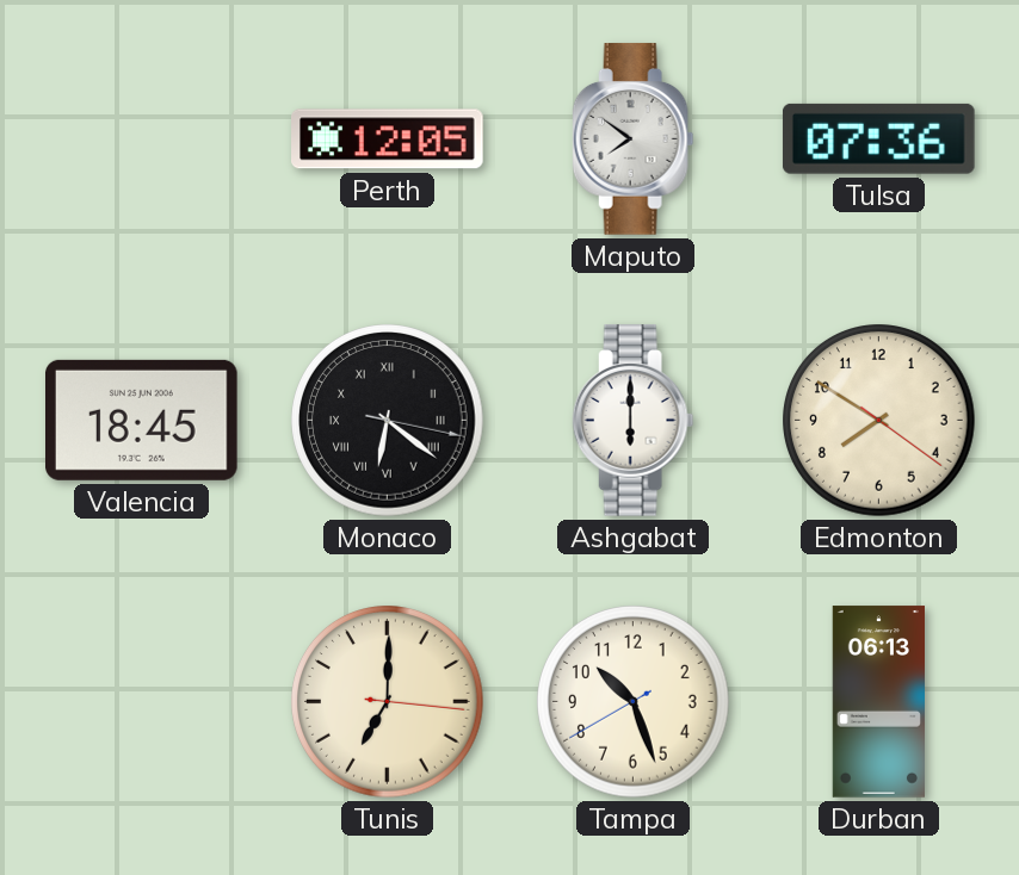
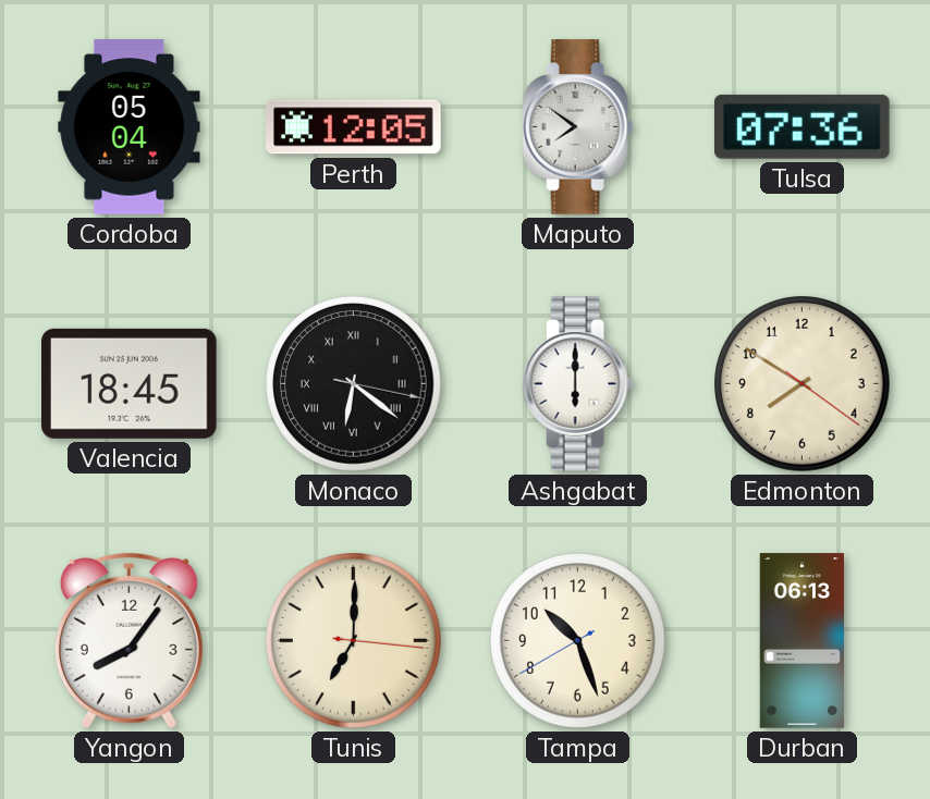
Cordoba: none -> 05:04 (130, 127)
Yangon: none -> 8:06 (129, 640)
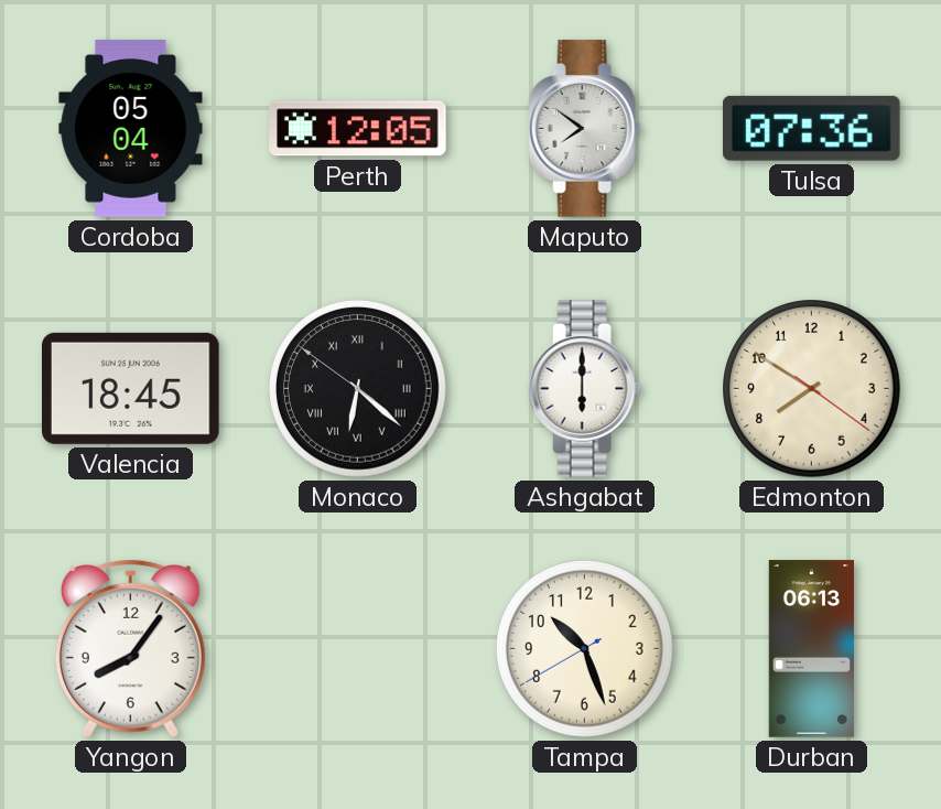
Monaco: 6:21:17 -> 6:21:51 (358, 389)
Tunis: 7:00 -> none (354, 641)
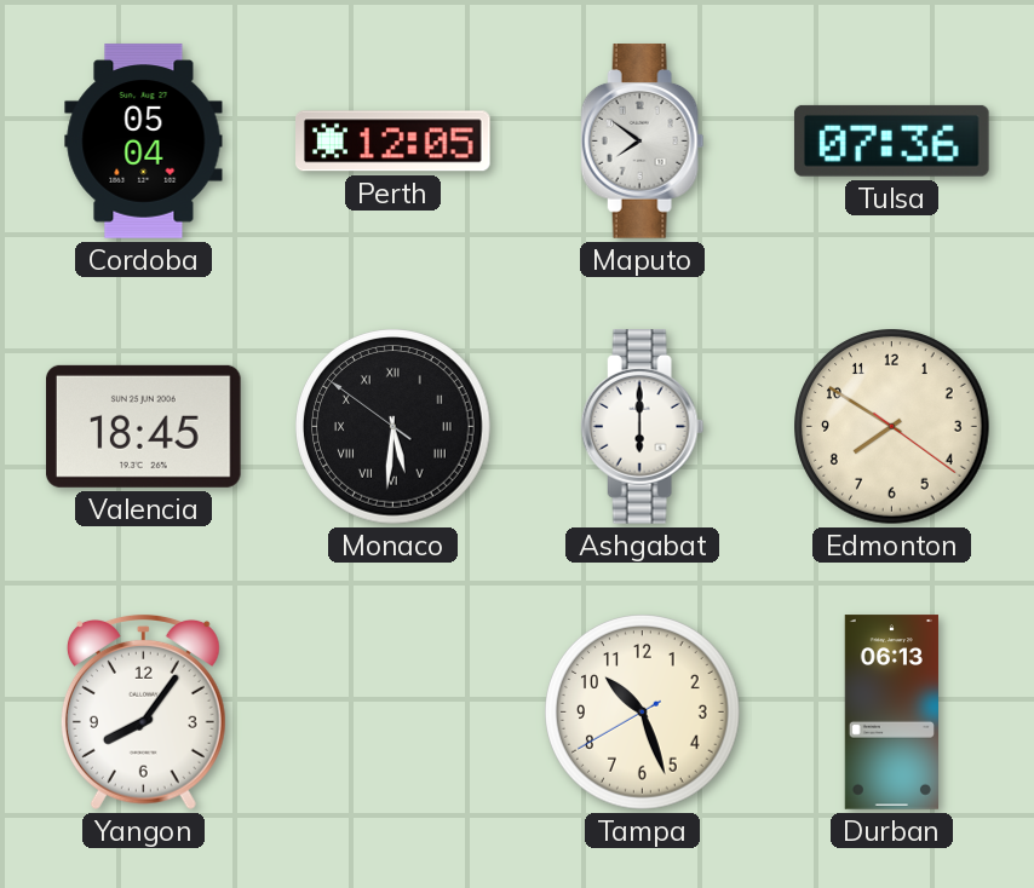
Monaco: 6:21 -> 5:30 (394, 427)
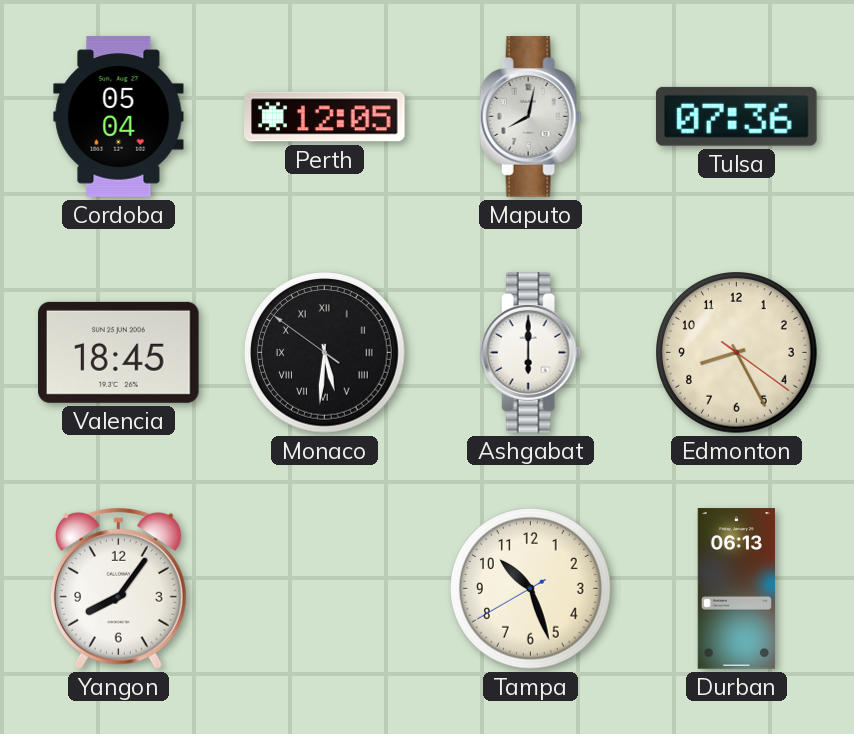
Maputo: 7:51 -> 8:02 (531, 117)
Edmonton: 7:50 -> 8:25 (737, 353)
